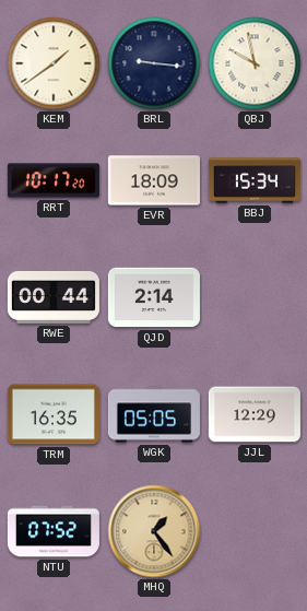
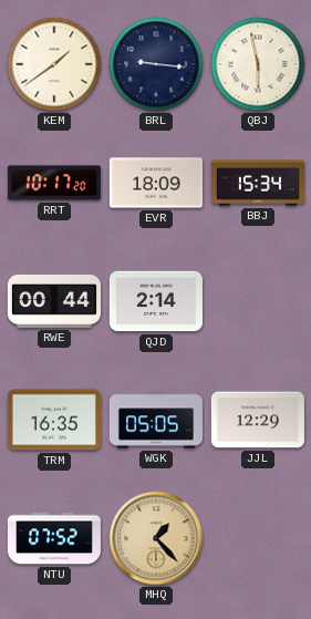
QBJ: 9:58 -> 5:58 (258, 64)
MHQ: 1:24 -> 1:23 (156, 538)
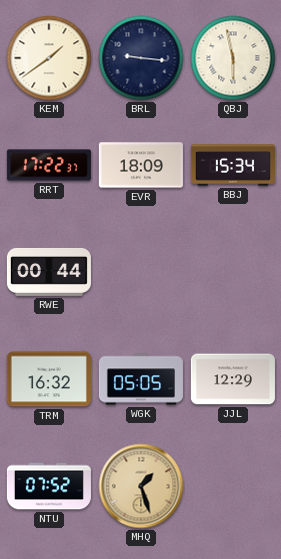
RRT: 10:17 -> 17:22 (49, 165)
QJD: 2:14 -> none (156, 301)
TRM: 16:35 -> 16:32 (49, 379)
MHQ: 1:23 -> 1:27 (141, 486)
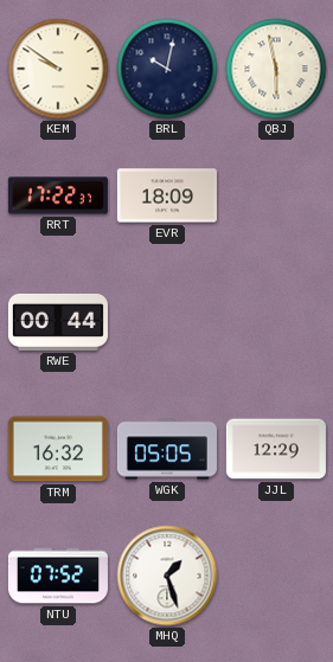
KEM: 1:39 -> 9:51 (58, 69)
BRL: 9:16 -> 10:02 (167, 69)
BBJ: 15:34 -> none (233, 165)
MHQ dial: champagne -> white (167, 576)
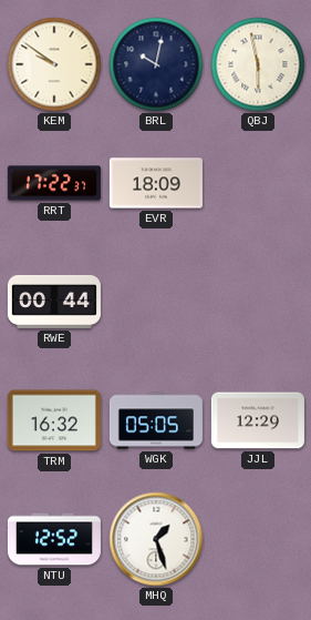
NTU: 07:52 -> 12:52 (54, 539)
